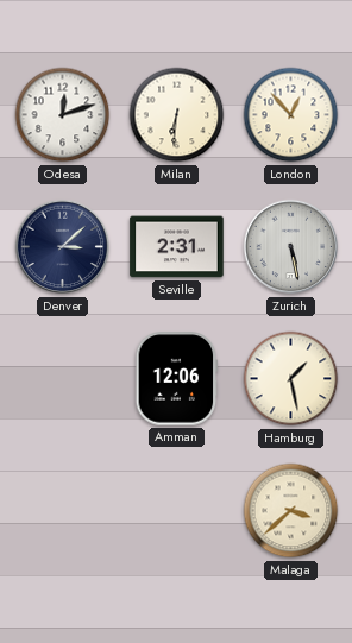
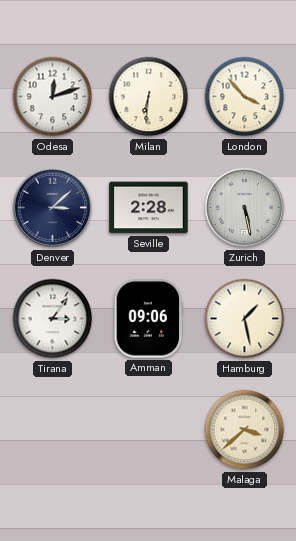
London: 12:53 -> 3:53 (245, 97)
Seville: 2:31 -> 2:28 (149, 208)
Tirana: none -> 3:06 (53, 319)
Amman: 12:06 -> 09:06 (149, 319)
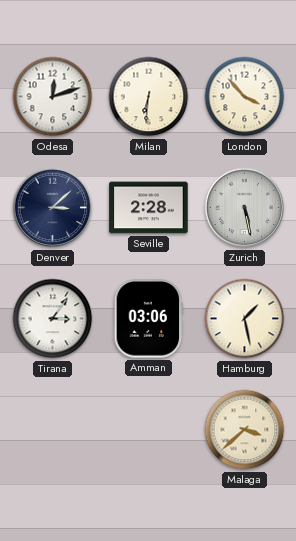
Amman: 09:06 -> 03:06 (149, 319)
